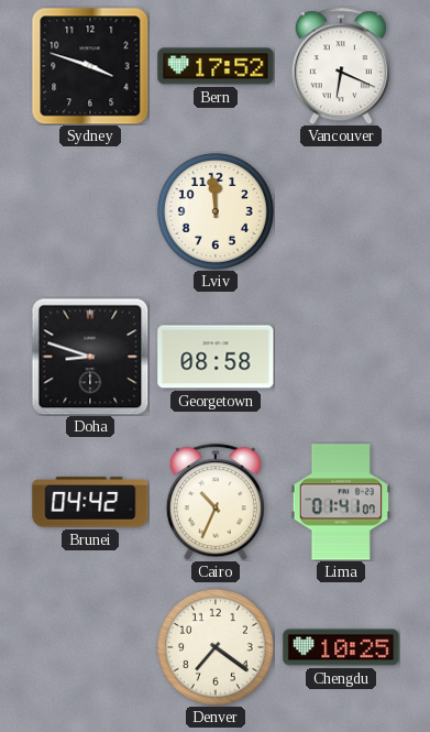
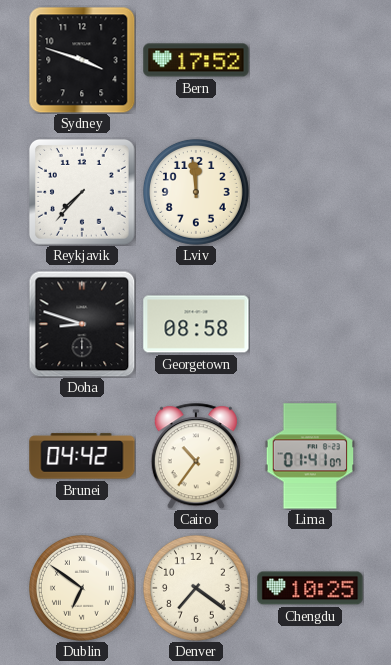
Vancouver: 6:19 -> none (341, 66)
Reykjavik: none -> 7:37 (82, 192)
Cairo: 10:34 -> 10:36 (196, 456)
Dublin: none -> 6:51 (82, 588)
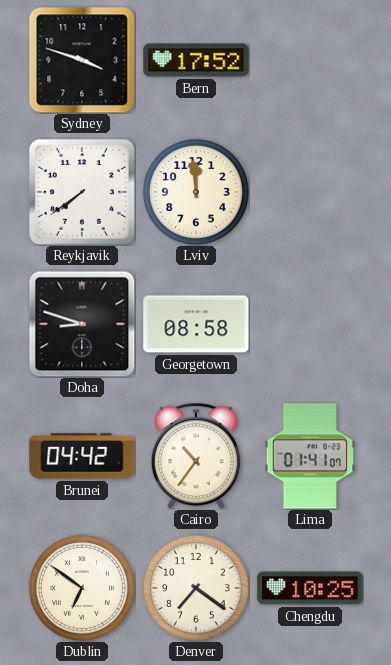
Reykjavik: 7:37 -> 7:39 (82, 192)
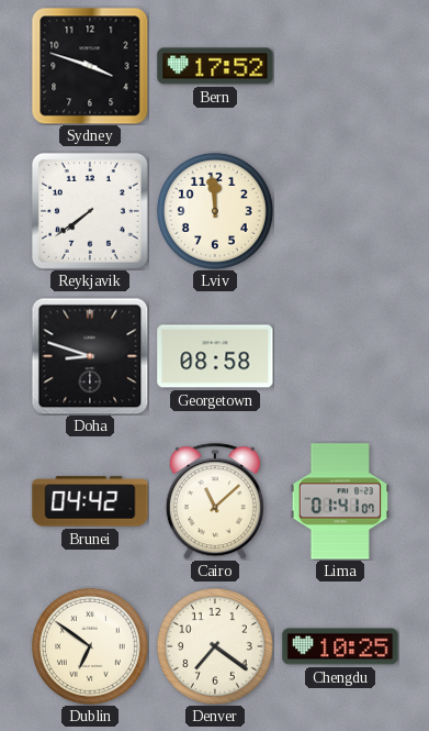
Cairo: 10:36 -> 11:08 (215, 501)
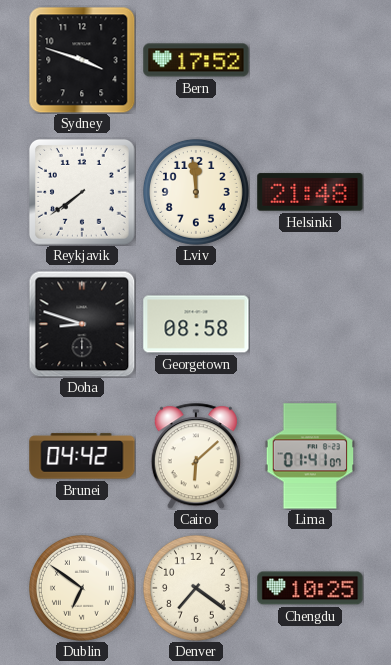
Helsinki: none -> 21:48 (310, 192)
Cairo: 11:08 -> 6:08 (196, 456)
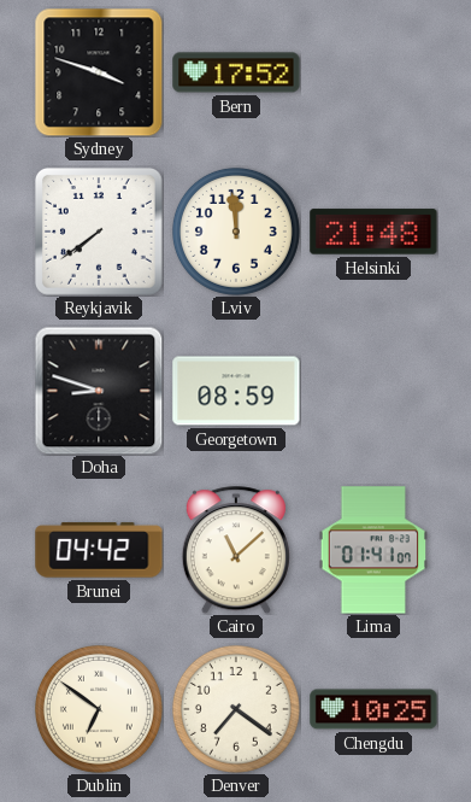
Georgetown: 08:58 -> 08:59 (236, 391)
Cairo: 6:08 -> 11:08 (236, 550)
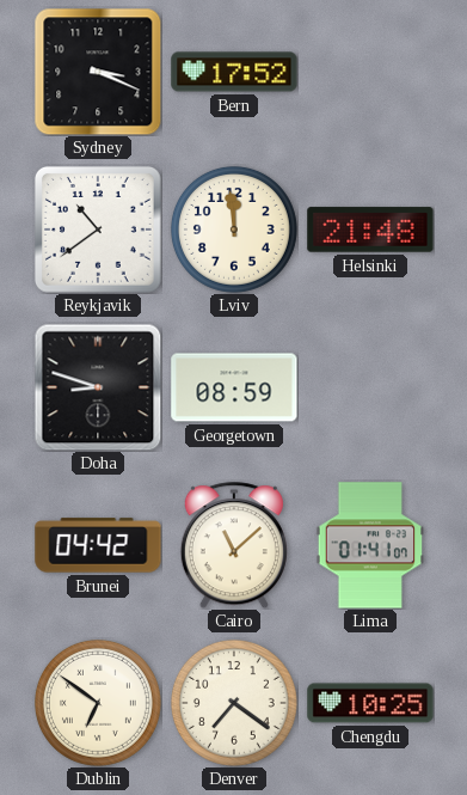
Sydney: 3:48 -> 3:19 (98, 72)
Reykjavik: 7:39 -> 10:39 (98, 230)
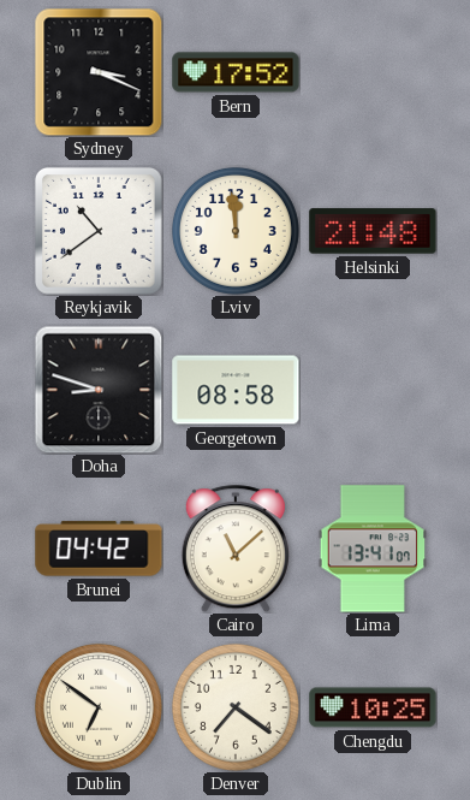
Georgetown: 08:59 -> 08:58 (236, 390)
Lima: 01:41 -> 13:41 (373, 549)
